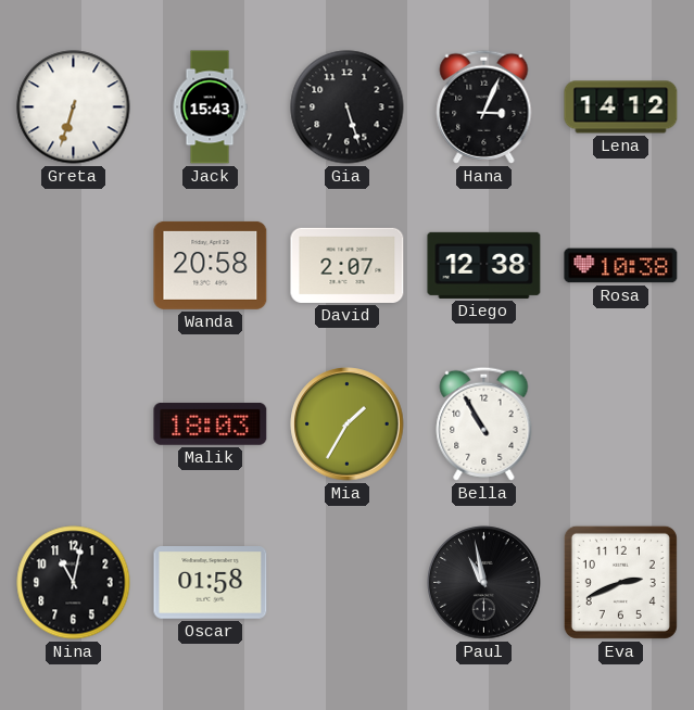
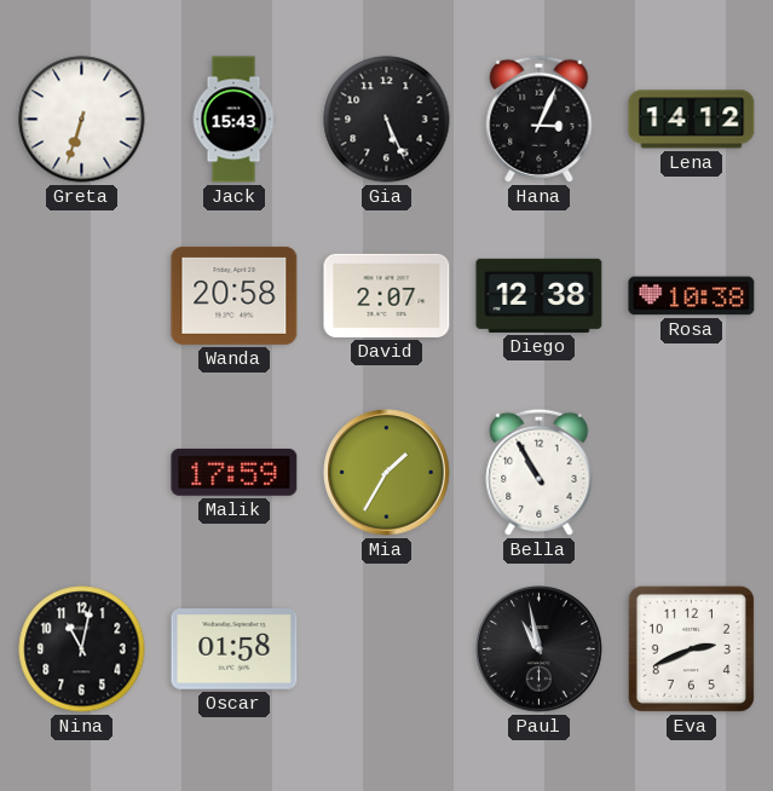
Gia: 5:27 -> 5:26 (387, 120)
Malik: 18:03 -> 17:59 (235, 472)
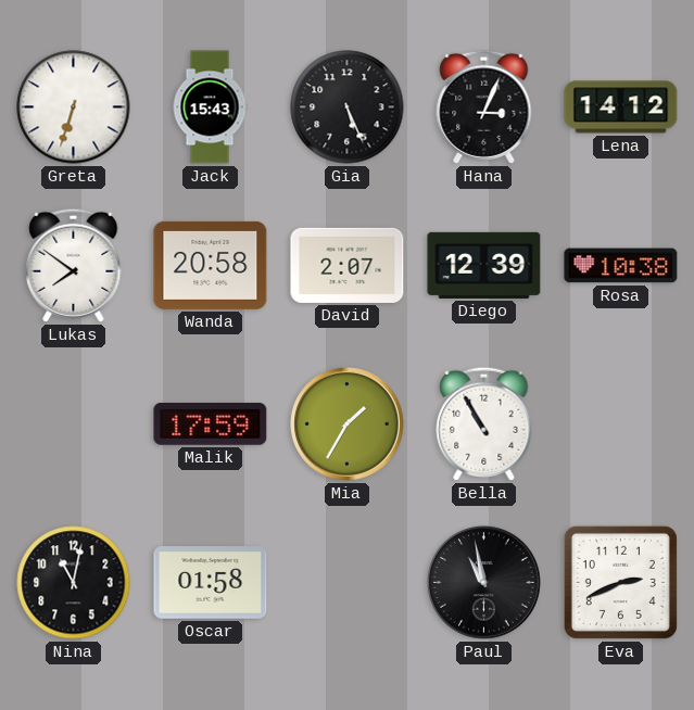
Lukas: none -> 7:51 (74, 265)
Diego: 12:38 -> 12:39 (484, 265)
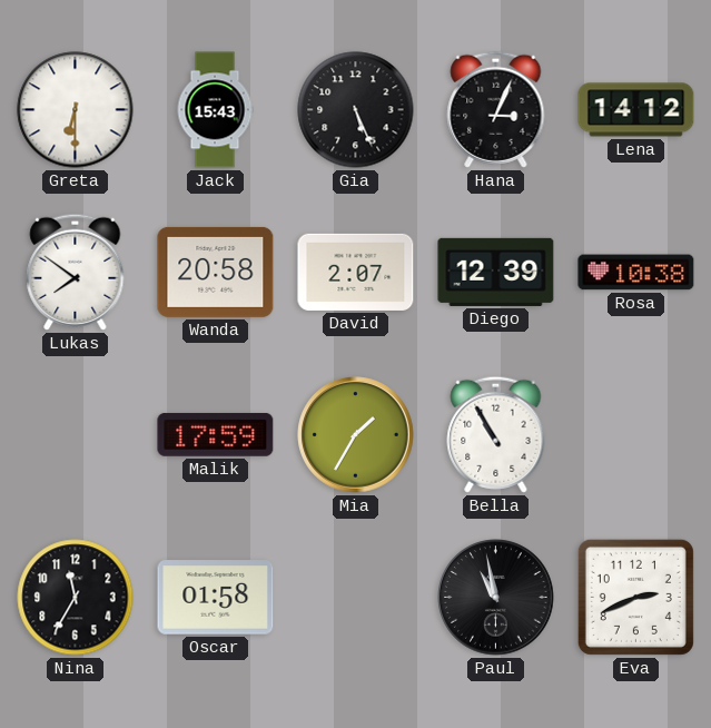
Greta: 6:33 -> 6:30 (76, 110)
Nina: 11:02 -> 11:35 (76, 598)
